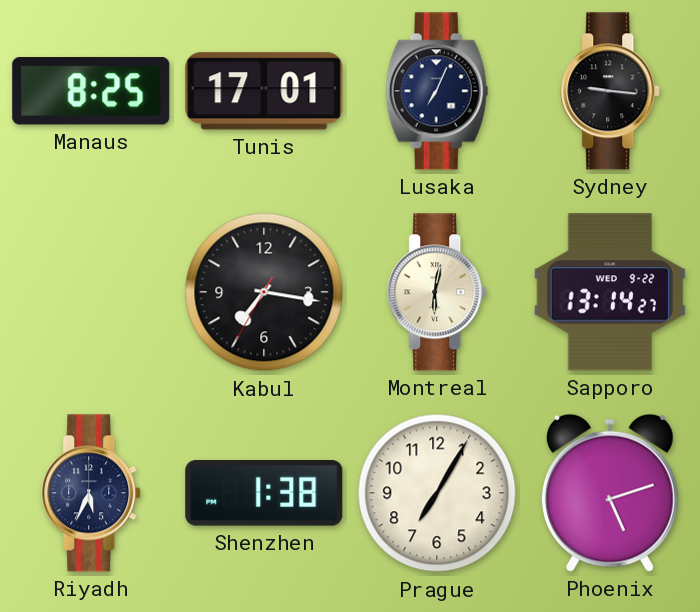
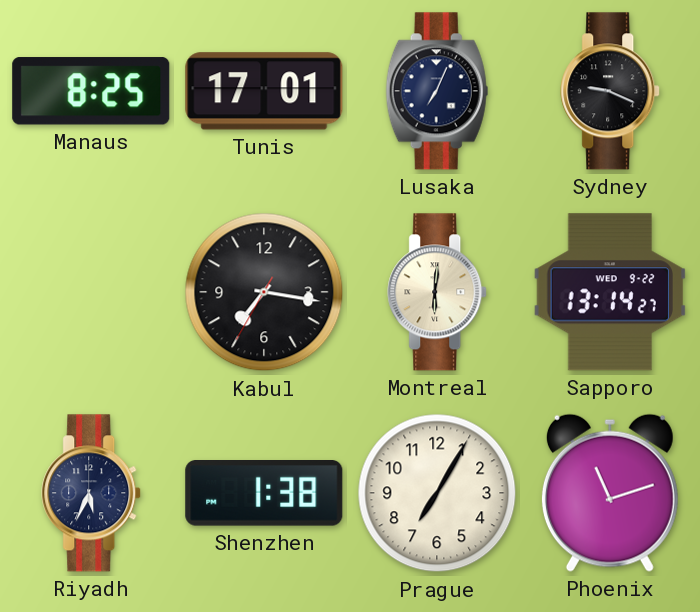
Sydney: 9:16 -> 9:19 (611, 91)
Montreal: 6:02 -> 6:01 (438, 292)
Phoenix: 5:12 -> 11:12 (610, 493)
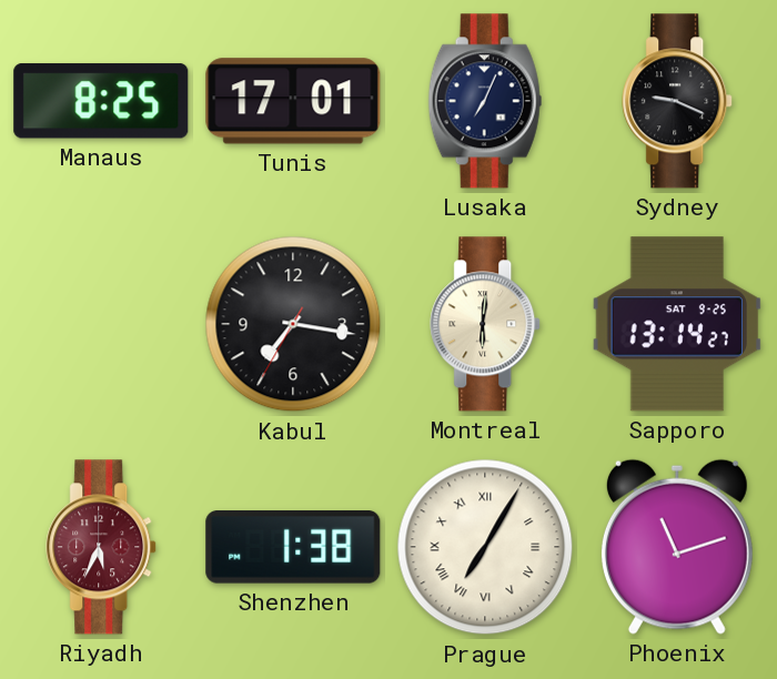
Sapporo date: WED 9-22 -> SAT 9-25 (676, 324)
Riyadh dial: navy -> burgundy (102, 547)
Prague numerals: Arabic -> Roman (485, 547)
